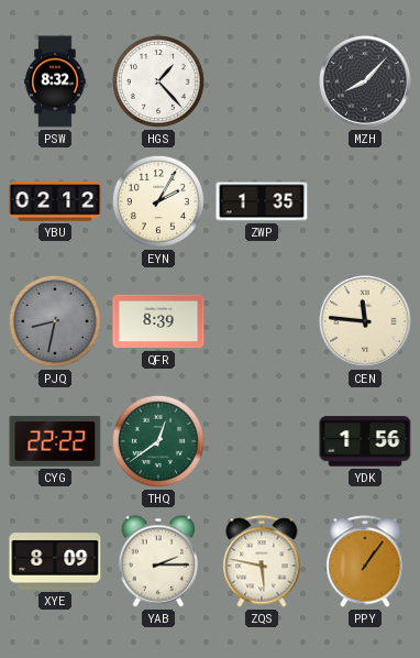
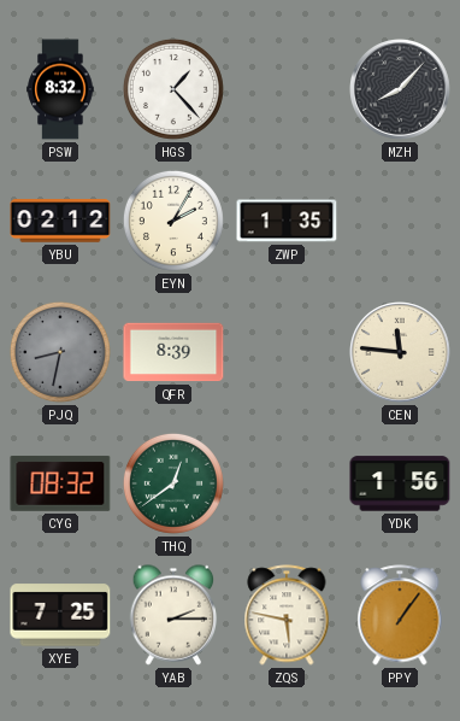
CYG: 22:22 -> 08:32 (60, 483)
XYE: 8:09 -> 7:25 (60, 615)
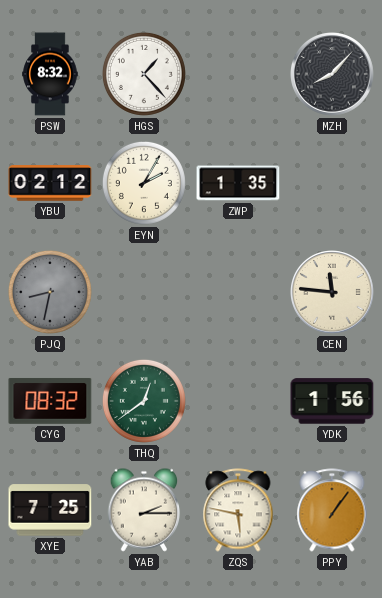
QFR: 8:39 -> none (173, 352)
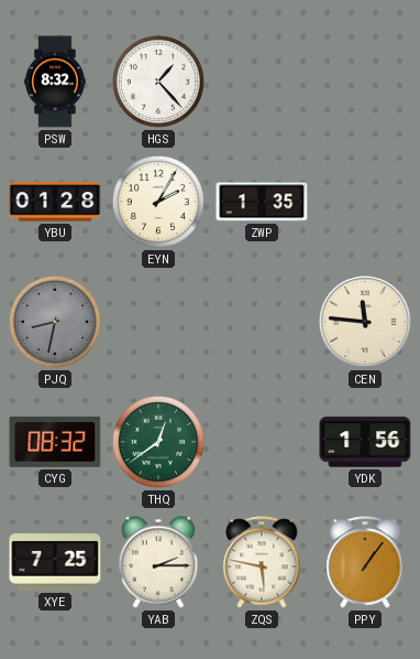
MZH: 8:07 -> none (333, 75)
YBU: 02:12 -> 01:28 (55, 202)
